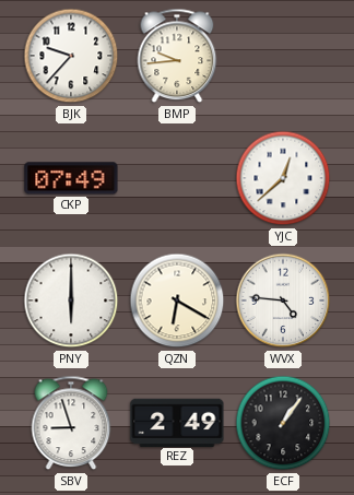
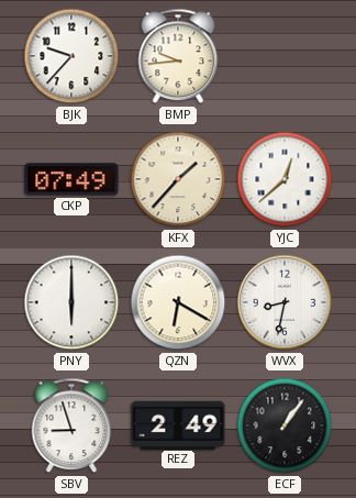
KFX: none -> 1:37 (178, 179)
WVX: 4:46 -> 8:32 (285, 302)
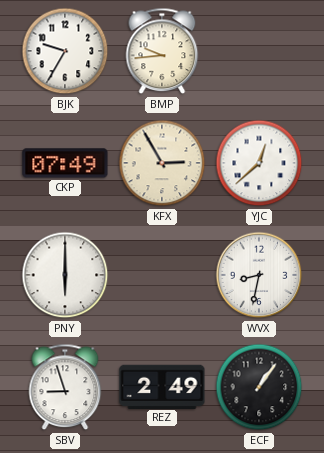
BJK: 9:37 -> 9:35 (65, 51)
KFX: 1:37 -> 2:55 (162, 163)
QZN: 6:20 -> none (178, 302)
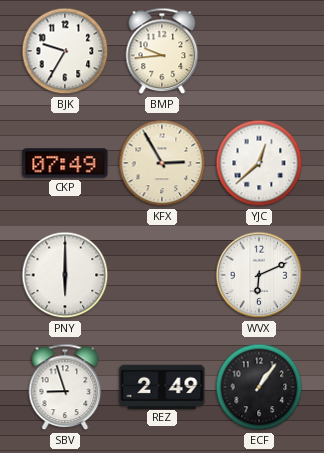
WVX: 8:32 -> 6:11 (259, 275)
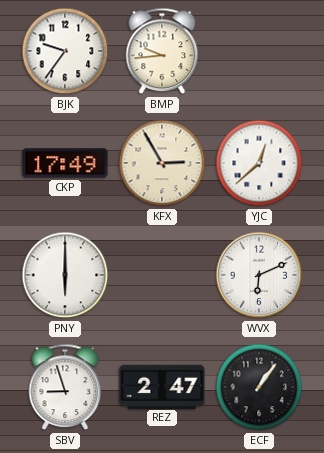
BJK: 9:35 -> 9:36 (65, 51)
CKP: 07:49 -> 17:49 (65, 163)
REZ: 2:49 -> 2:47 (162, 386)
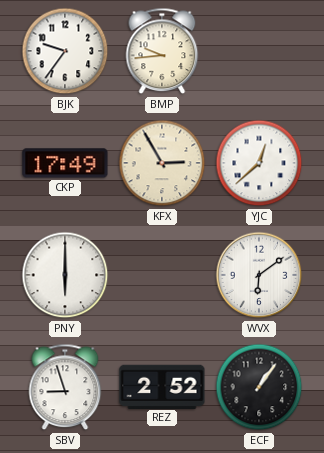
WVX: 6:11 -> 6:09 (259, 275)
REZ: 2:47 -> 2:52 (162, 386)
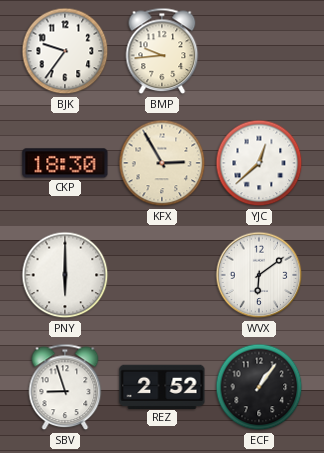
CKP: 17:49 -> 18:30 (65, 163)
